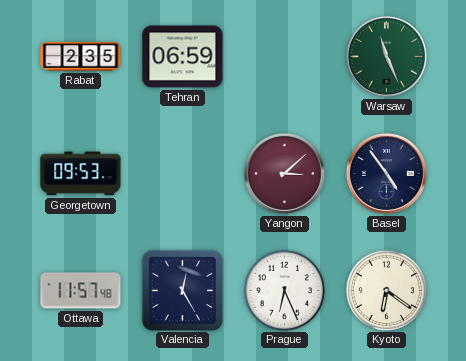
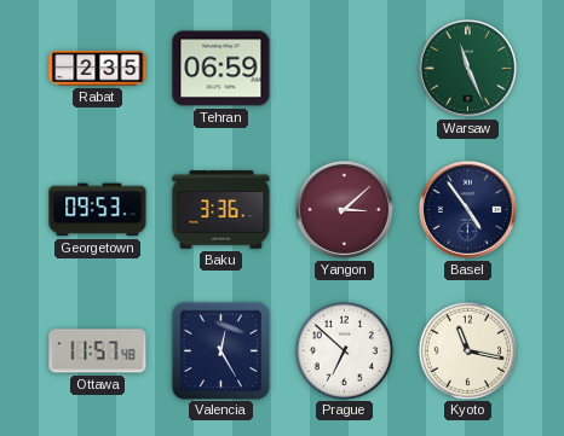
Baku: none -> 3:36 (221, 210)
Prague: 6:26 -> 6:52 (344, 350)
Kyoto: 6:21 -> 11:17 (467, 350)
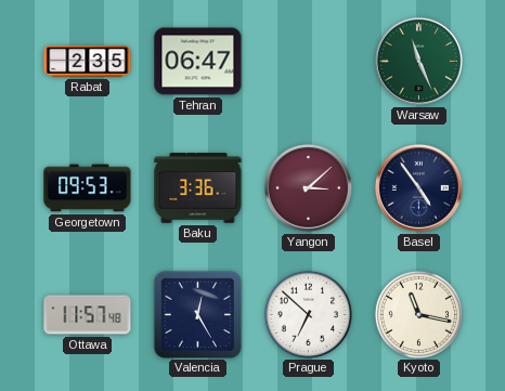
Tehran: 06:59 -> 06:47 (198, 62)
